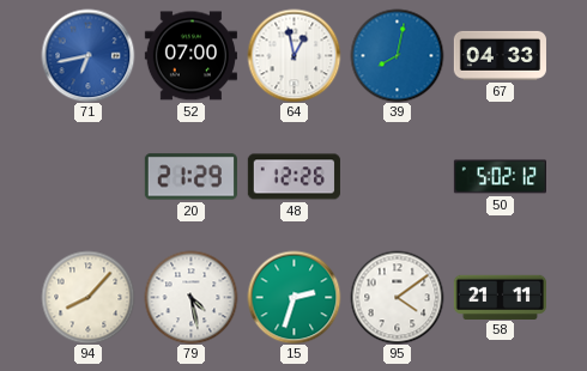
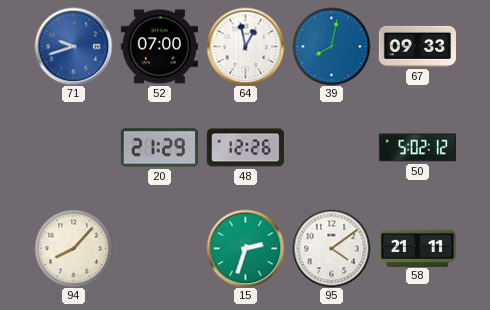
71: 6:43 -> 9:42 (73, 46)
67: 04:33 -> 09:33 (417, 46)
79: 4:28 -> none (190, 297)
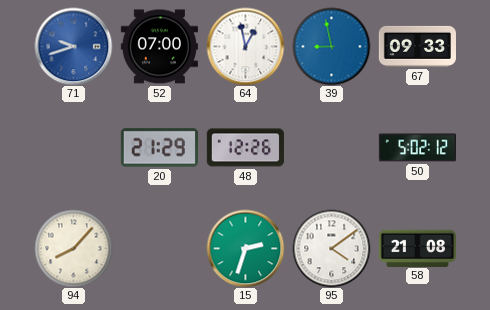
39: 8:02 -> 8:58 (331, 46)
58: 21:11 -> 21:08 (417, 248)
